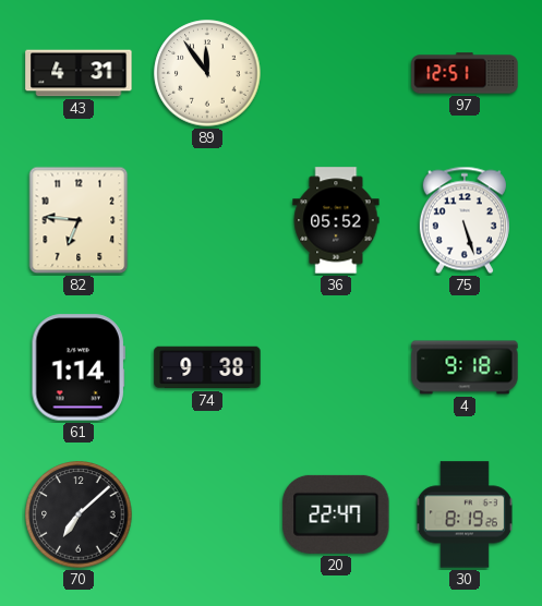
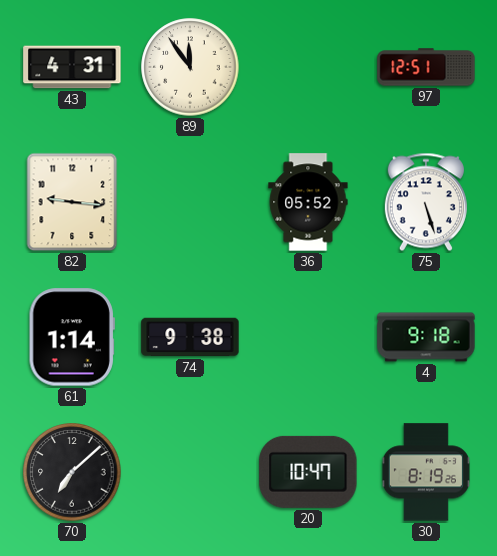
82: 6:46 -> 9:16 (72, 202)
20: 22:47 -> 10:47 (308, 472)
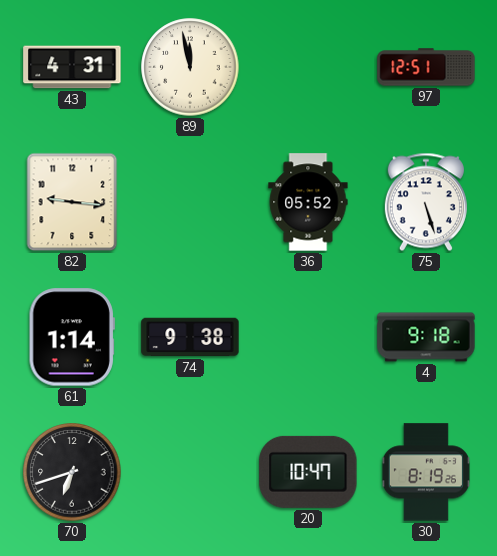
89: 11:54 -> 11:58 (190, 67)
70: 7:08 -> 6:42 (72, 472)
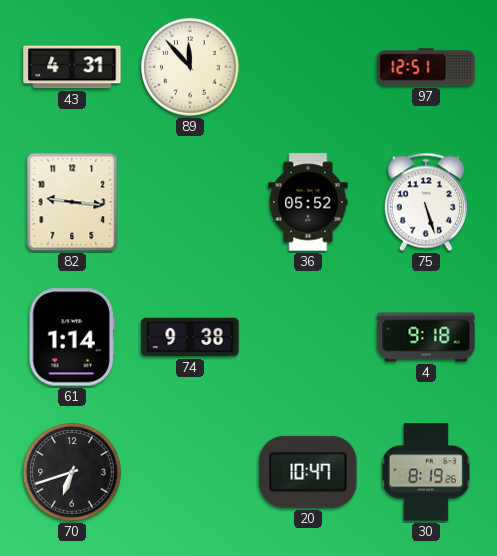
89: 11:58 -> 11:53 (190, 67)
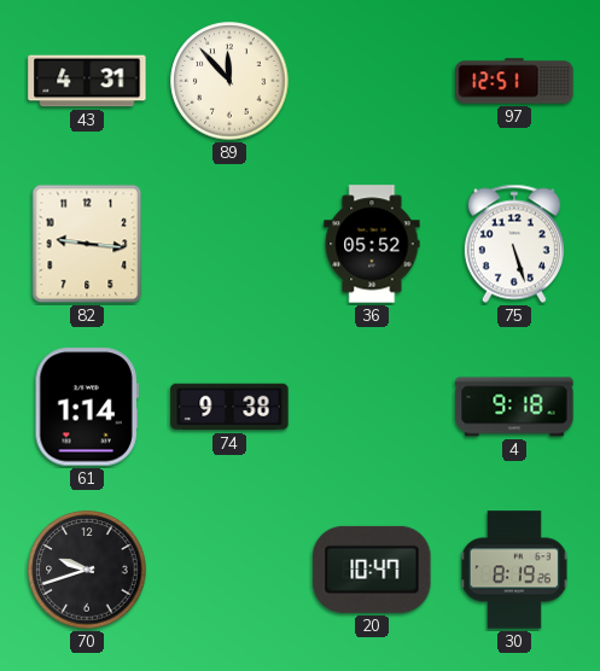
70: 6:42 -> 9:42 (87, 570)
